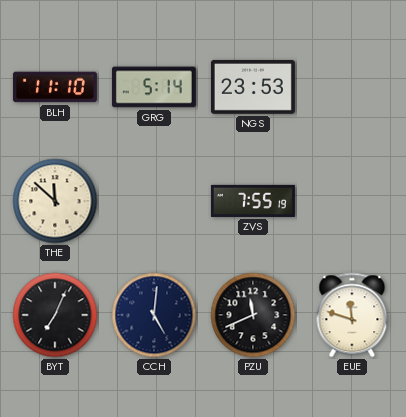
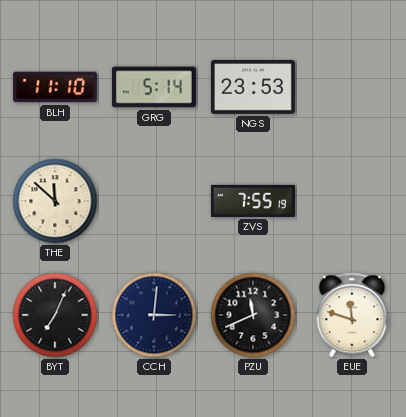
CCH: 5:01 -> 3:01 (154, 315)
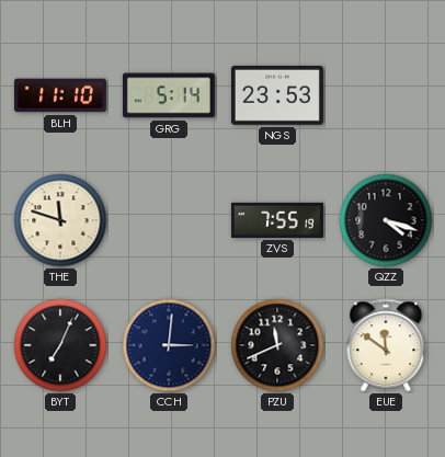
THE: 11:52 -> 11:48 (60, 220)
QZZ: none -> 4:18 (386, 220)
EUE: 11:48 -> 11:51 (386, 345)
